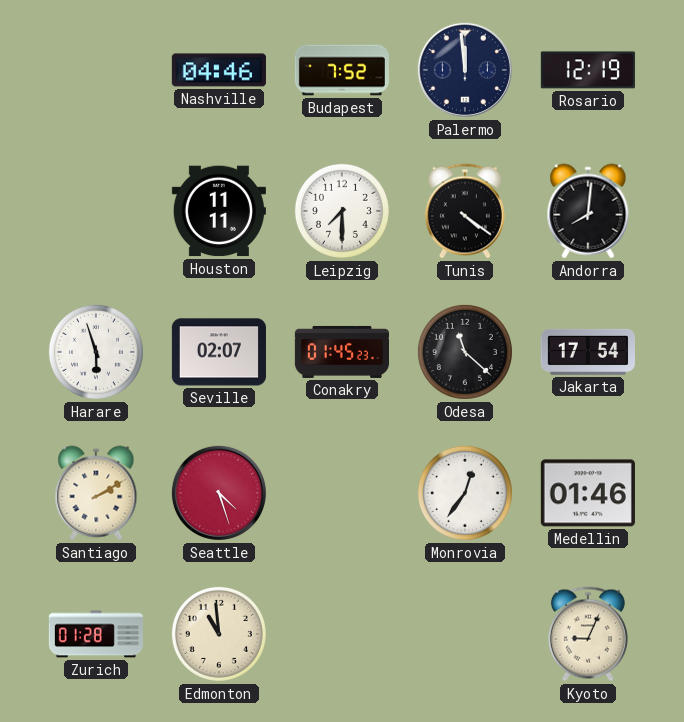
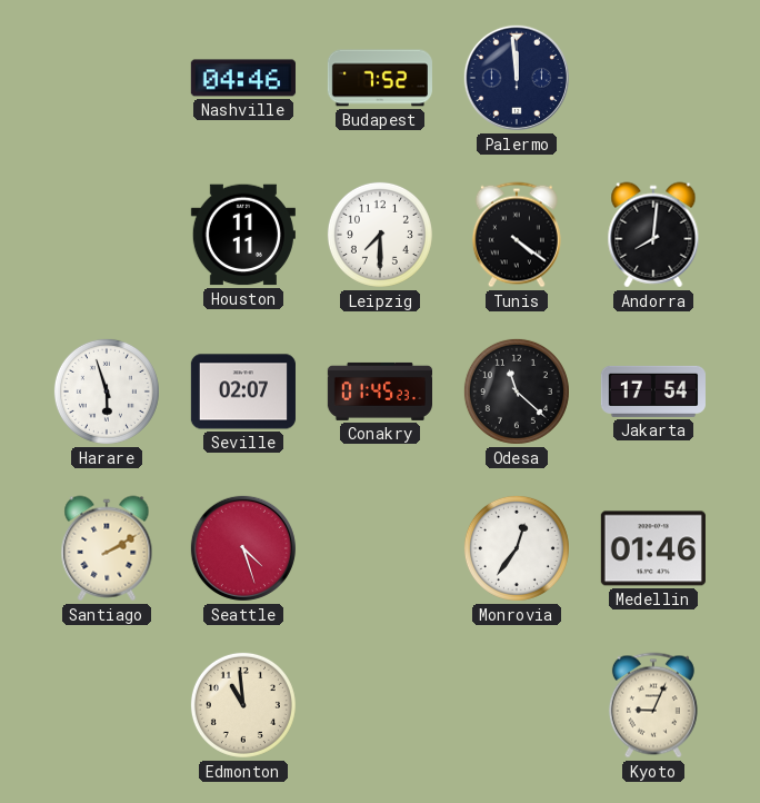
Rosario: 12:19 -> none (588, 70)
Zurich: 01:28 -> none (95, 634)
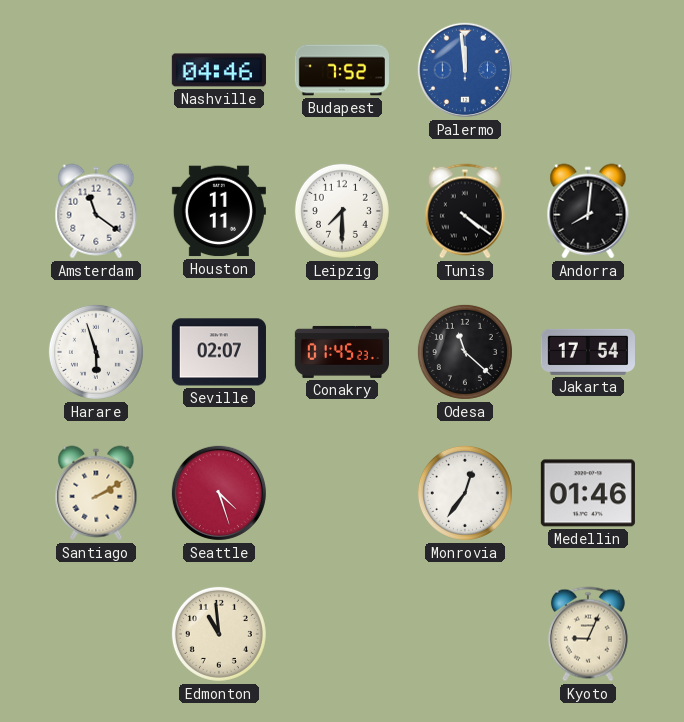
Palermo dial: navy -> blue (465, 70)
Amsterdam: none -> 11:21 (96, 211)
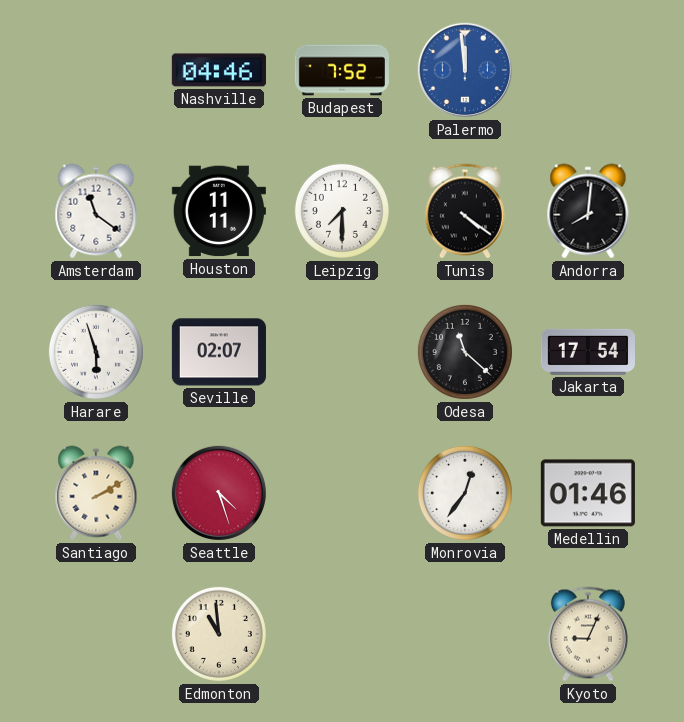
Conakry: 01:45 -> none (341, 352)
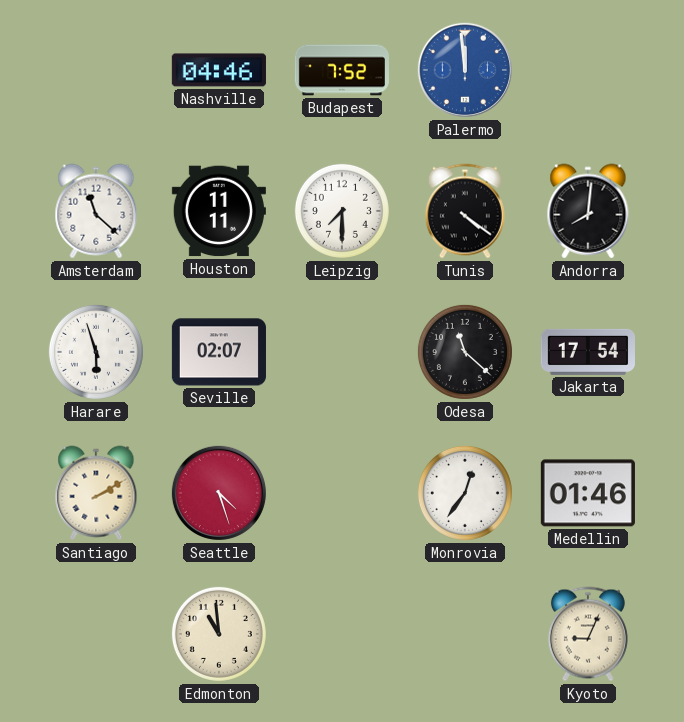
Amsterdam: 11:21 -> 11:22 (96, 211)
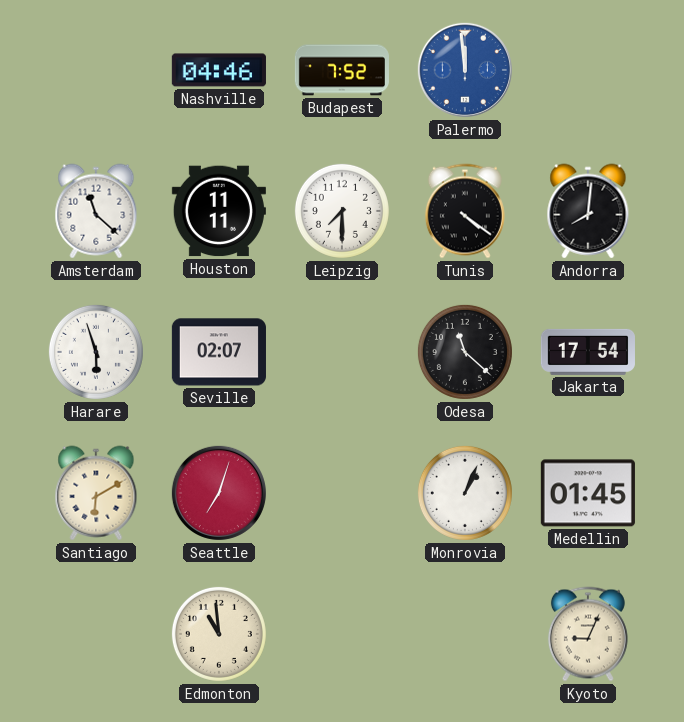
Santiago: 2:10 -> 6:10 (96, 493)
Seattle: 4:27 -> 7:03 (219, 493)
Monrovia: 12:36 -> 1:04 (465, 493)
Medellin: 01:46 -> 01:45 (588, 493)
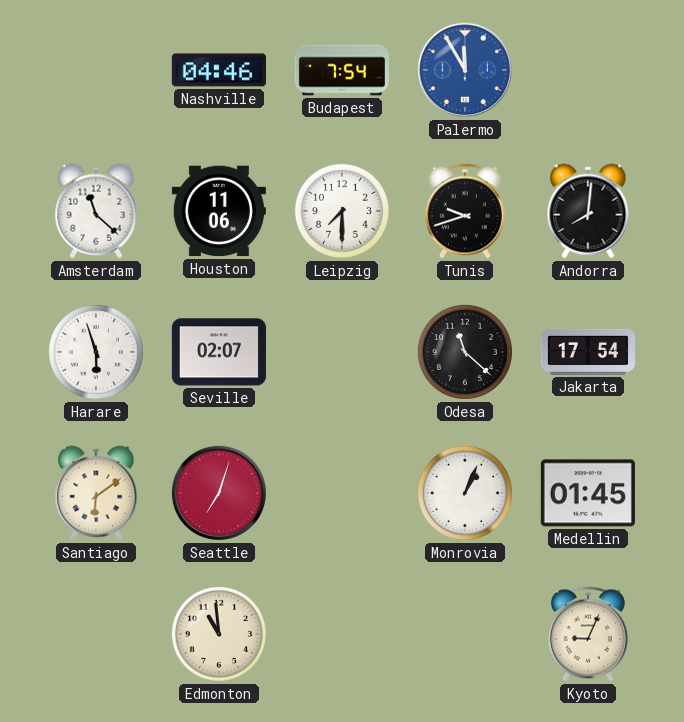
Budapest: 7:52 -> 7:54 (342, 70)
Palermo: 11:59 -> 11:55 (465, 70)
Houston: 11:11 -> 11:06 (219, 211)
Tunis: 4:21 -> 9:42 (465, 211)
Santiago: 6:10 -> 6:09 (96, 493)
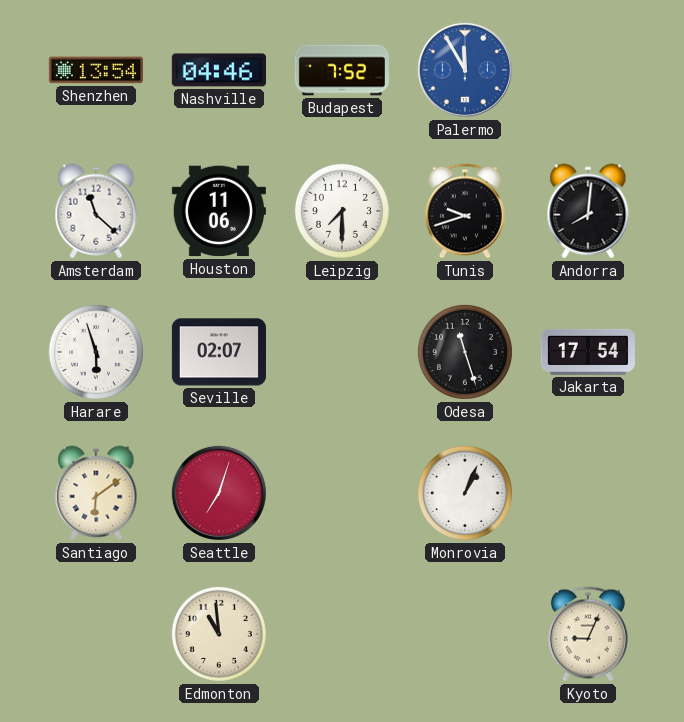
Shenzhen: none -> 13:54 (96, 70)
Budapest: 7:54 -> 7:52 (342, 70)
Odesa: 11:22 -> 11:27 (465, 352)
Medellin: 01:45 -> none (588, 493)
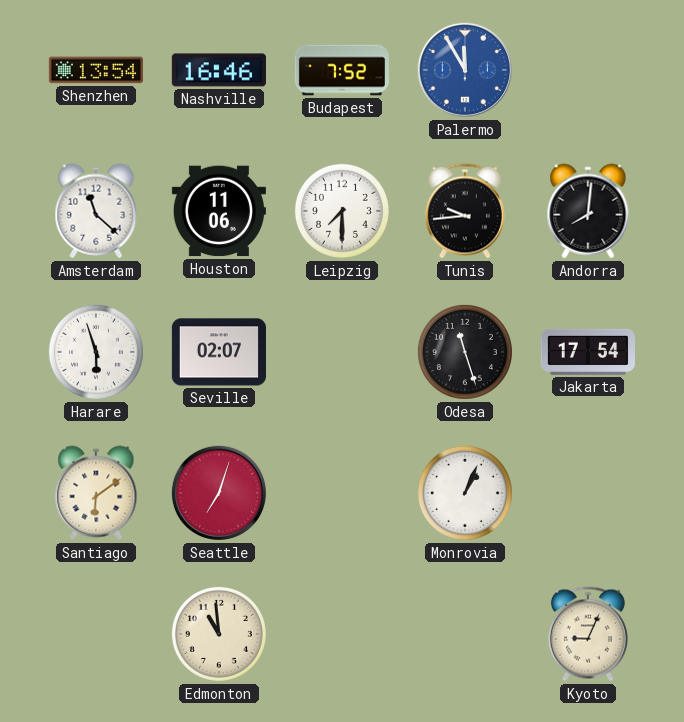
Nashville: 04:46 -> 16:46 (219, 70)
Tunis: 9:42 -> 9:44 (465, 211)
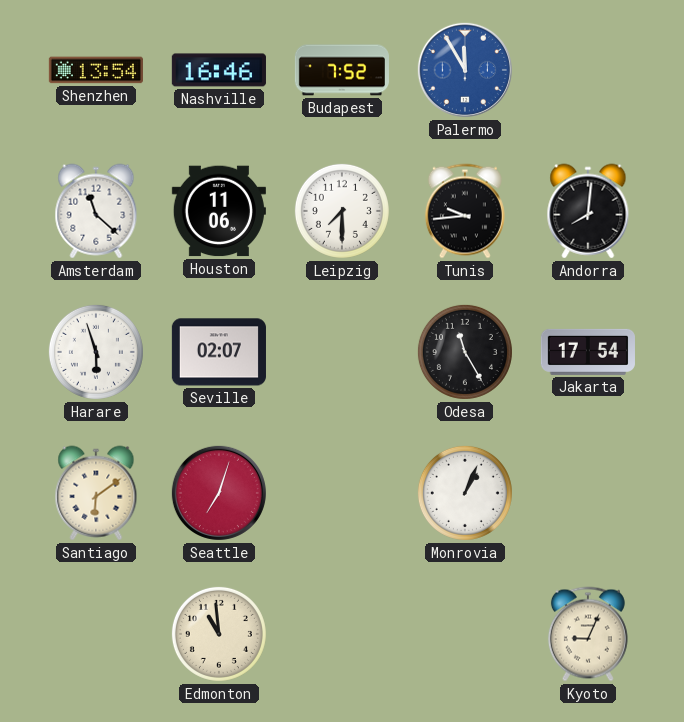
Odesa: 11:27 -> 11:25 (465, 352)
